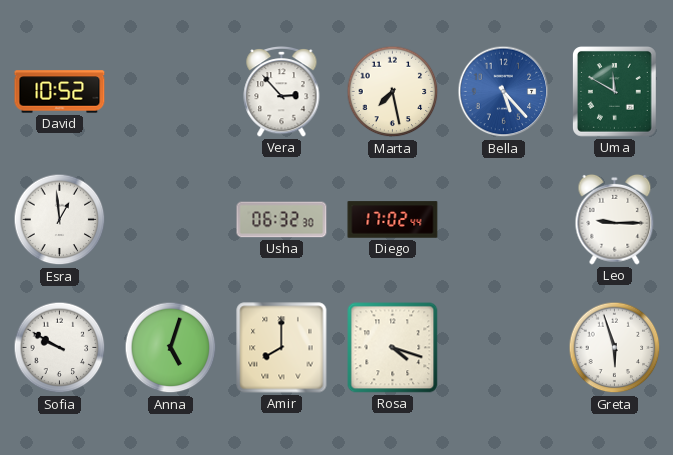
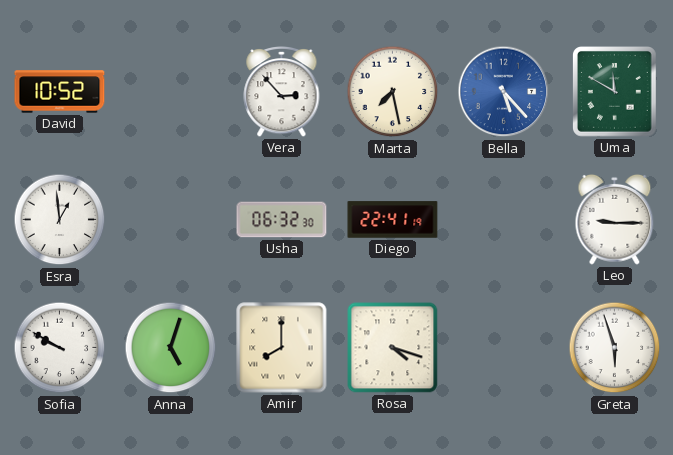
Diego: 17:02 -> 22:41 (393, 220)
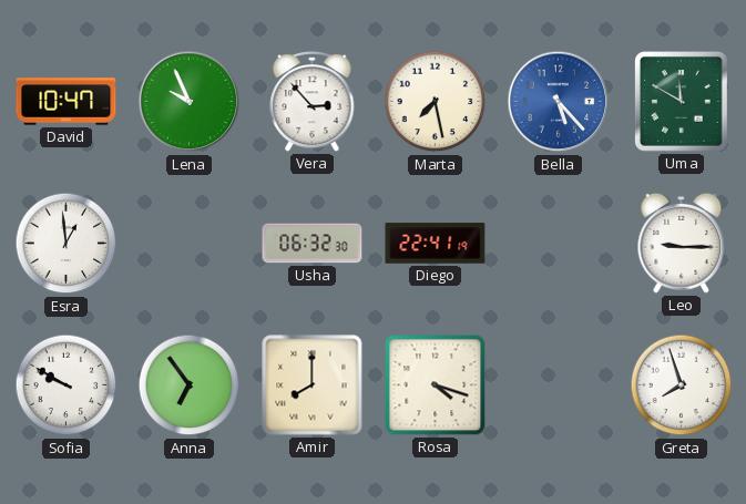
David: 10:52 -> 10:47 (67, 102)
Lena: none -> 9:56 (190, 102)
Anna: 5:03 -> 6:54 (190, 385)
Greta: 5:57 -> 7:57 (682, 385)
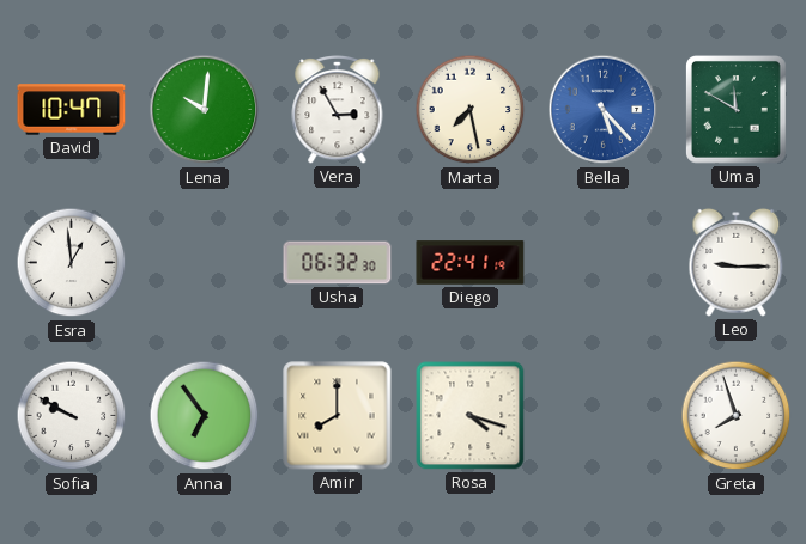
Lena: 9:56 -> 10:01 (205, 110)
Vera: 2:53 -> 2:55 (338, 109)
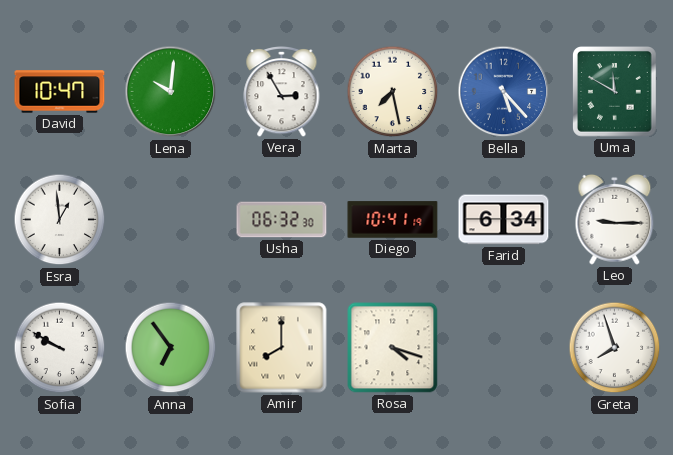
Diego: 22:41 -> 10:41 (393, 220)
Farid: none -> 6:34 (504, 220)
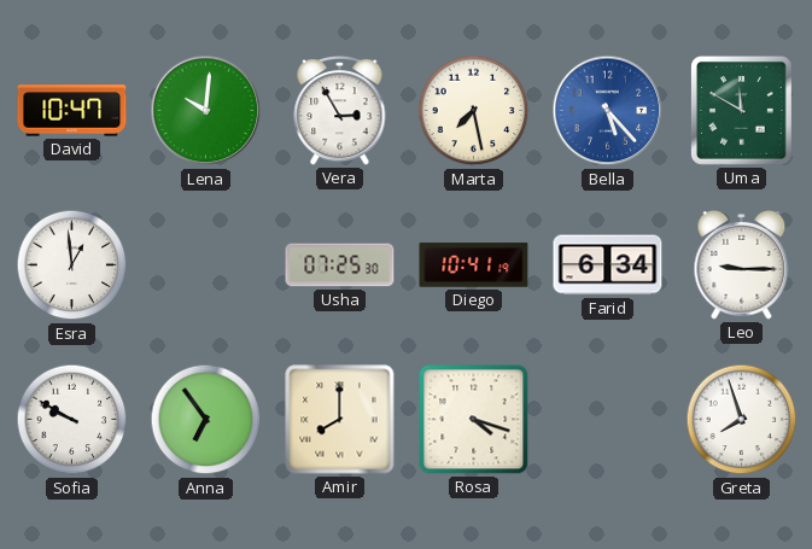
Usha: 06:32 -> 07:25 (340, 265)
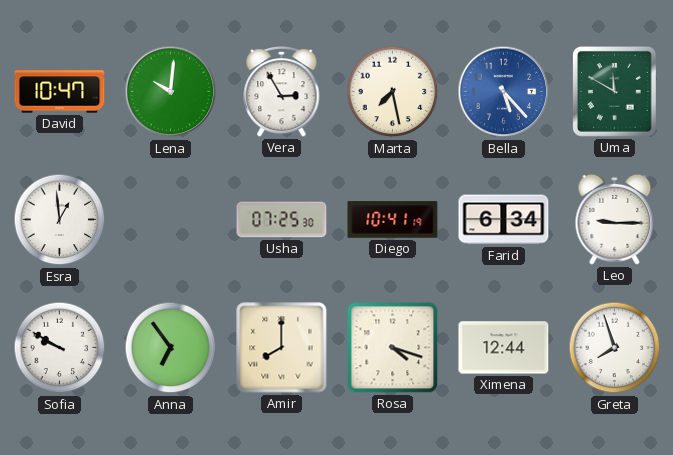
Ximena: none -> 12:44 (504, 348)
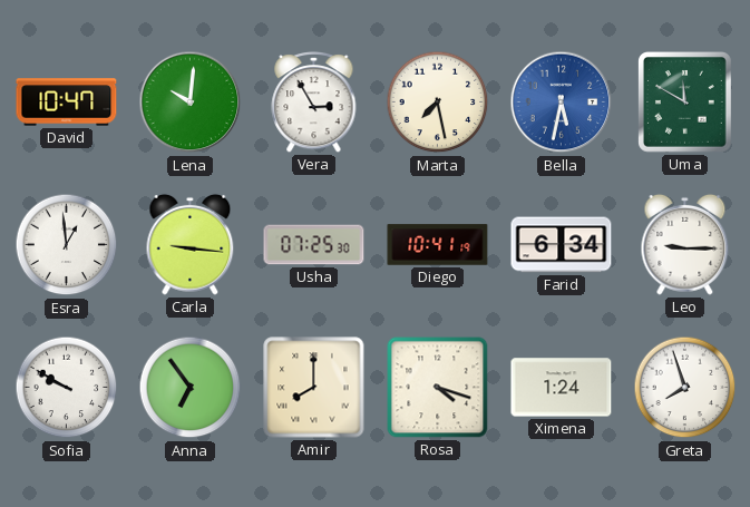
Bella: 5:23 -> 5:32 (562, 103)
Carla: none -> 9:16 (191, 244)
Ximena: 12:44 -> 1:24 (562, 388)
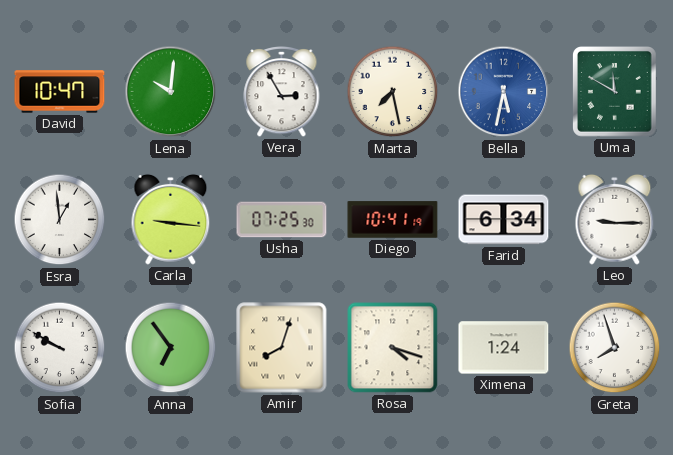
Amir: 8:00 -> 8:03 (282, 348)
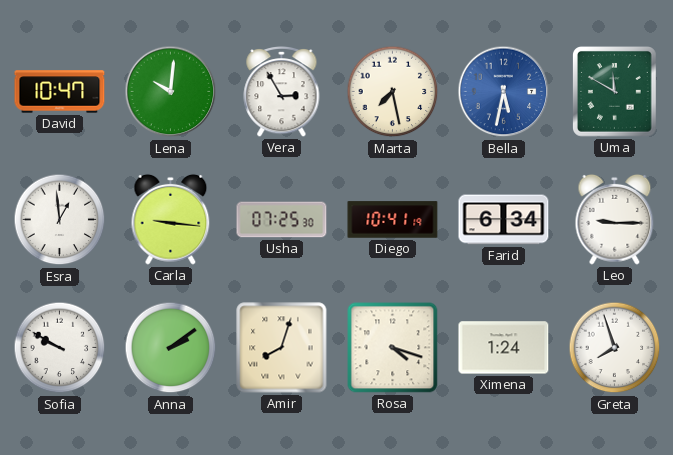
Anna: 6:54 -> 2:09 (171, 348)
